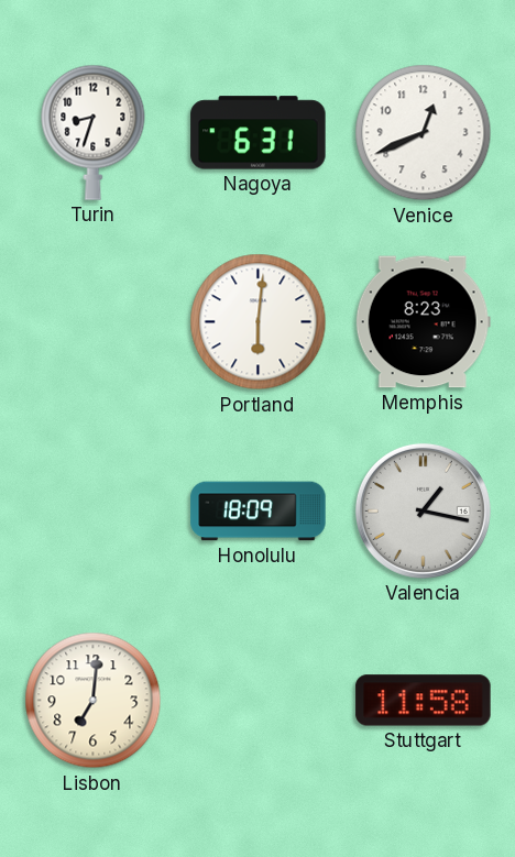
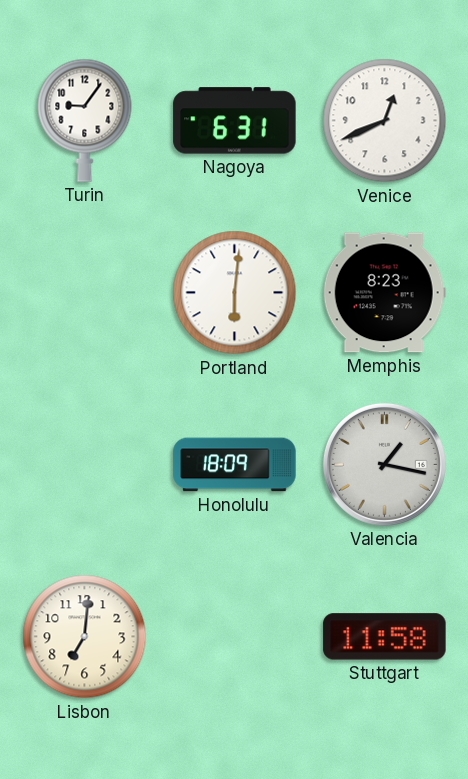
Turin: 8:33 -> 9:06 (85, 120)
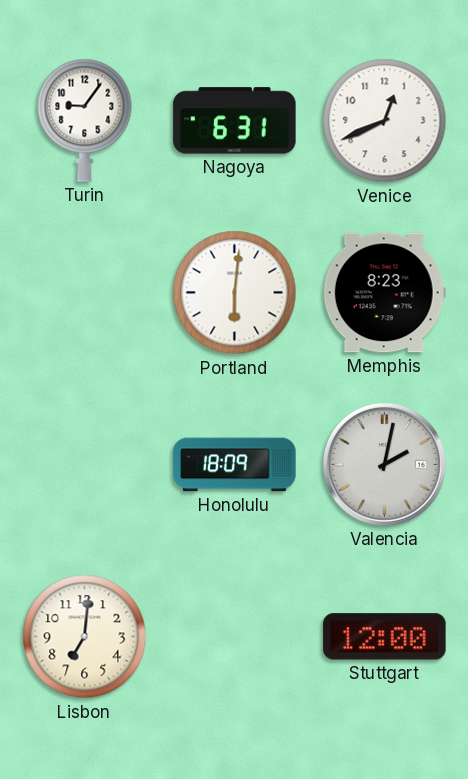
Valencia: 1:17 -> 2:02 (384, 464)
Stuttgart: 11:58 -> 12:00 (385, 637)
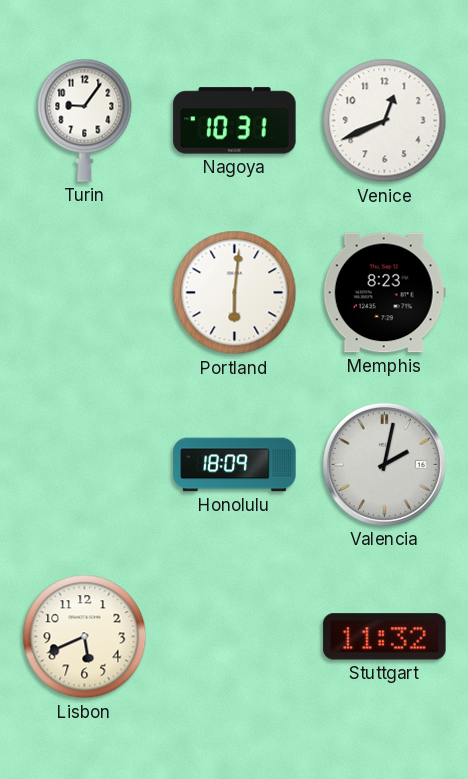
Nagoya: 6:31 -> 10:31 (235, 121)
Lisbon: 7:01 -> 5:41 (85, 637)
Stuttgart: 12:00 -> 11:32 (385, 637)
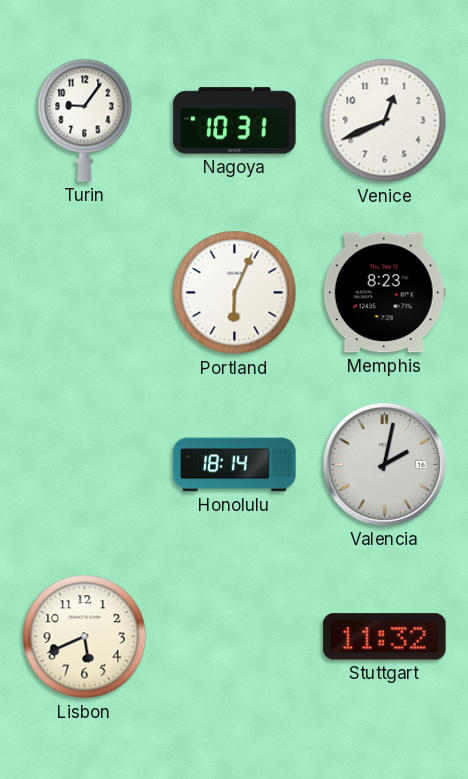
Portland: 6:01 -> 6:04 (235, 293)
Honolulu: 18:09 -> 18:14 (235, 465)
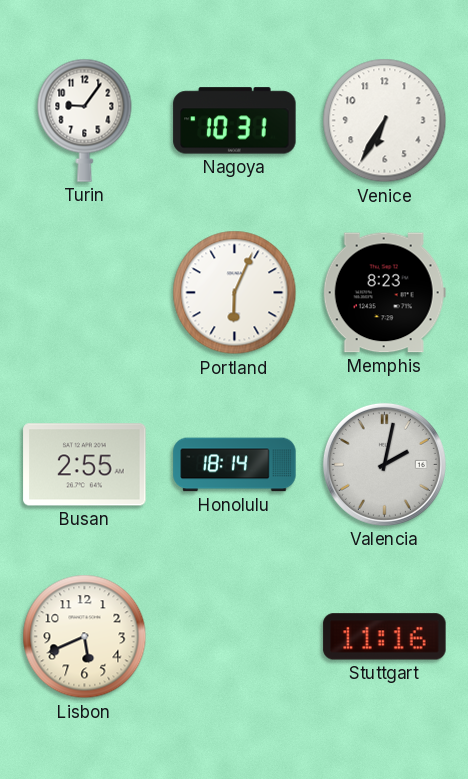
Venice: 12:41 -> 6:35 (385, 121)
Busan: none -> 2:55 (85, 465)
Stuttgart: 11:32 -> 11:16 (385, 637)
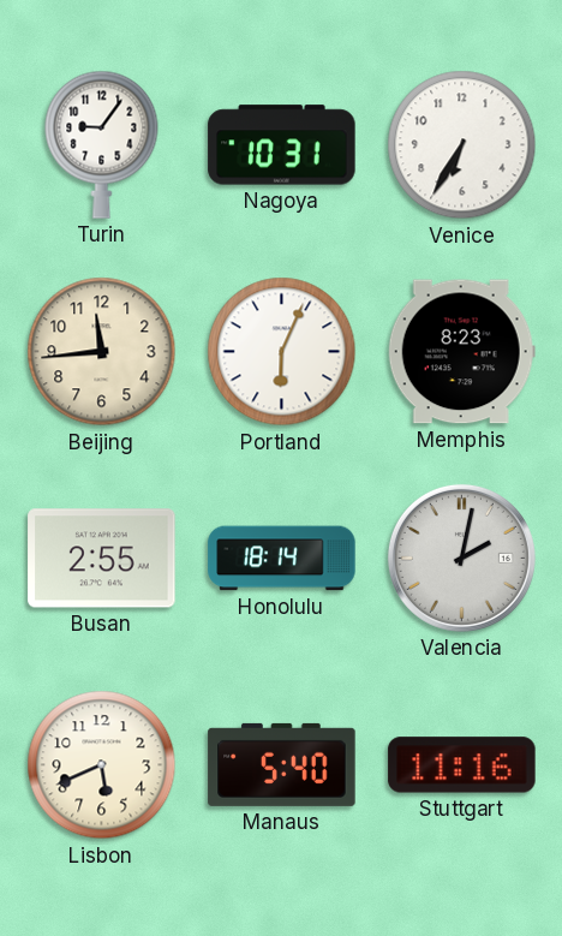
Beijing: none -> 11:44 (102, 352)
Manaus: none -> 5:40 (282, 764)
